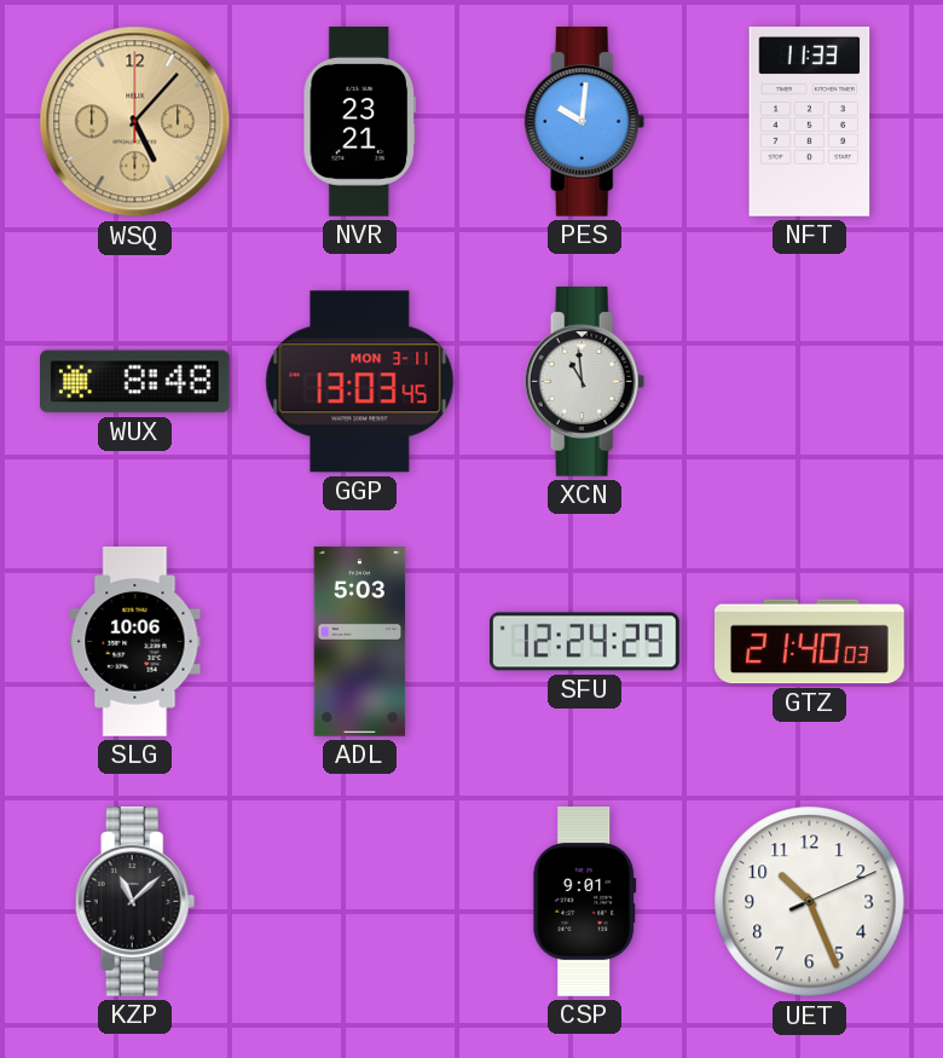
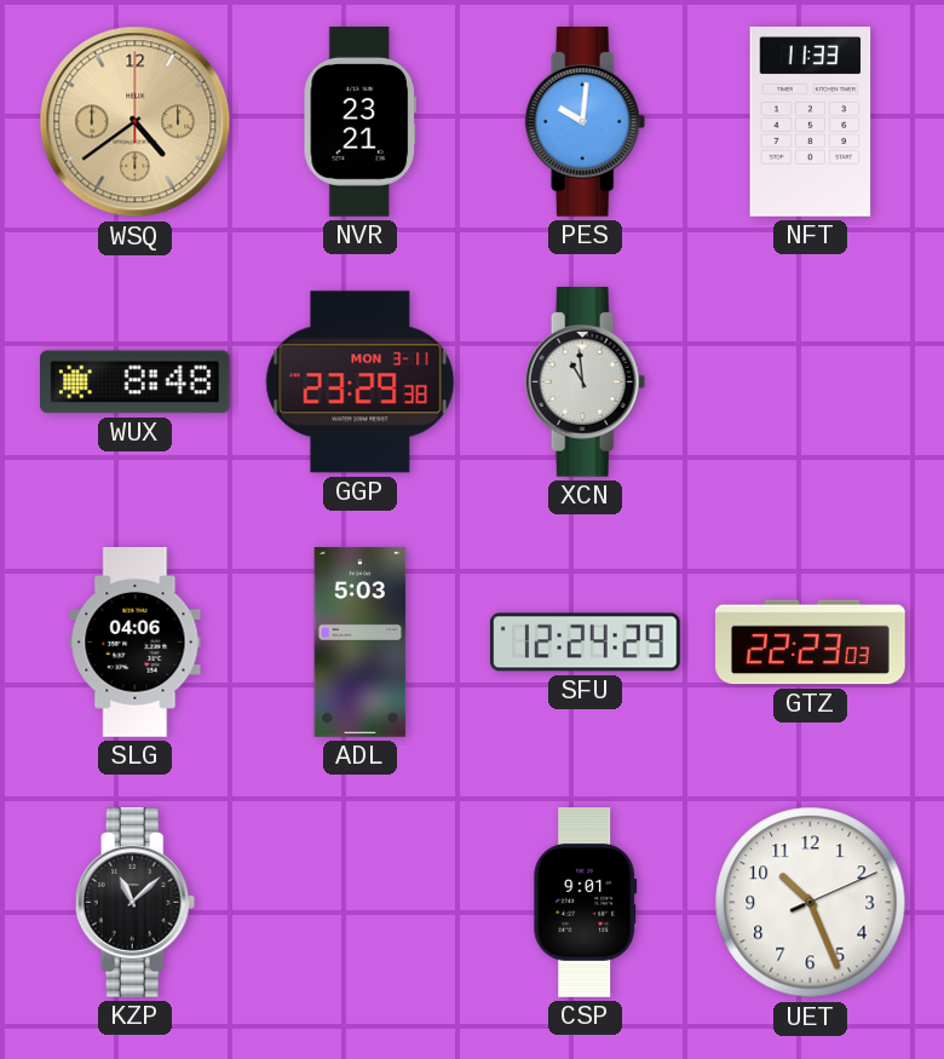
WSQ: 5:07 -> 4:39 (136, 122)
GGP: 13:03 -> 23:29 (361, 382)
SLG: 10:06 -> 04:06 (136, 643)
GTZ: 21:40 -> 22:23 (811, 643)
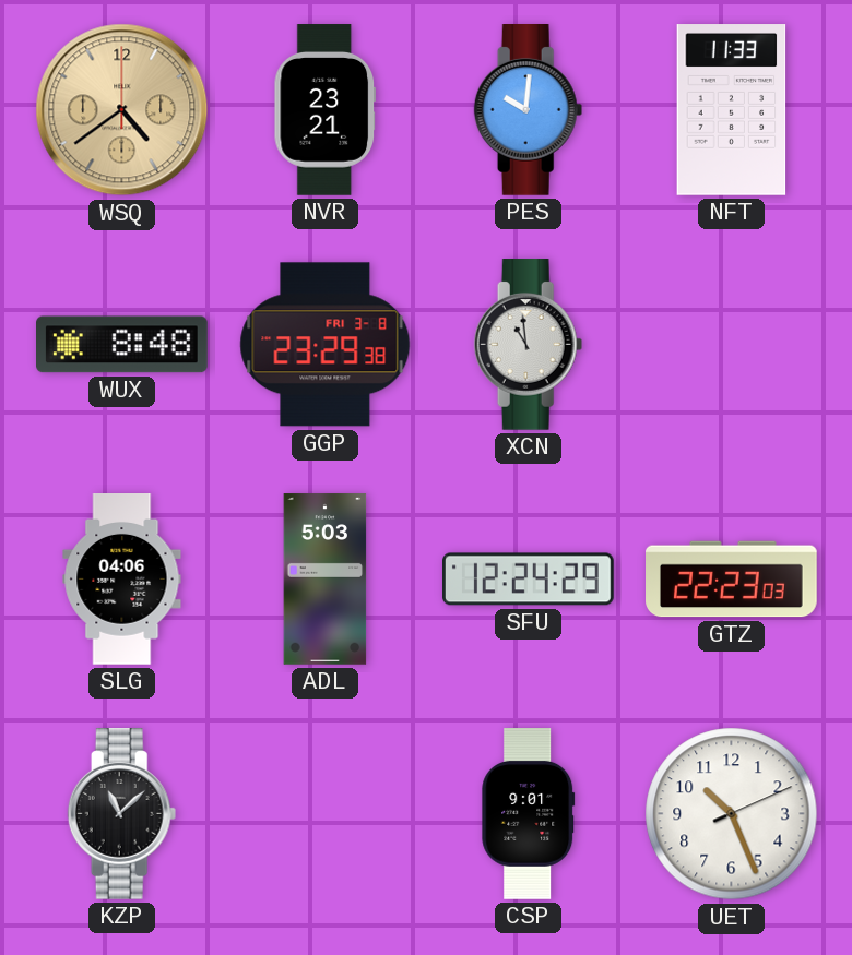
GGP date: MON 3-11 -> FRI 3-8 (326, 345)
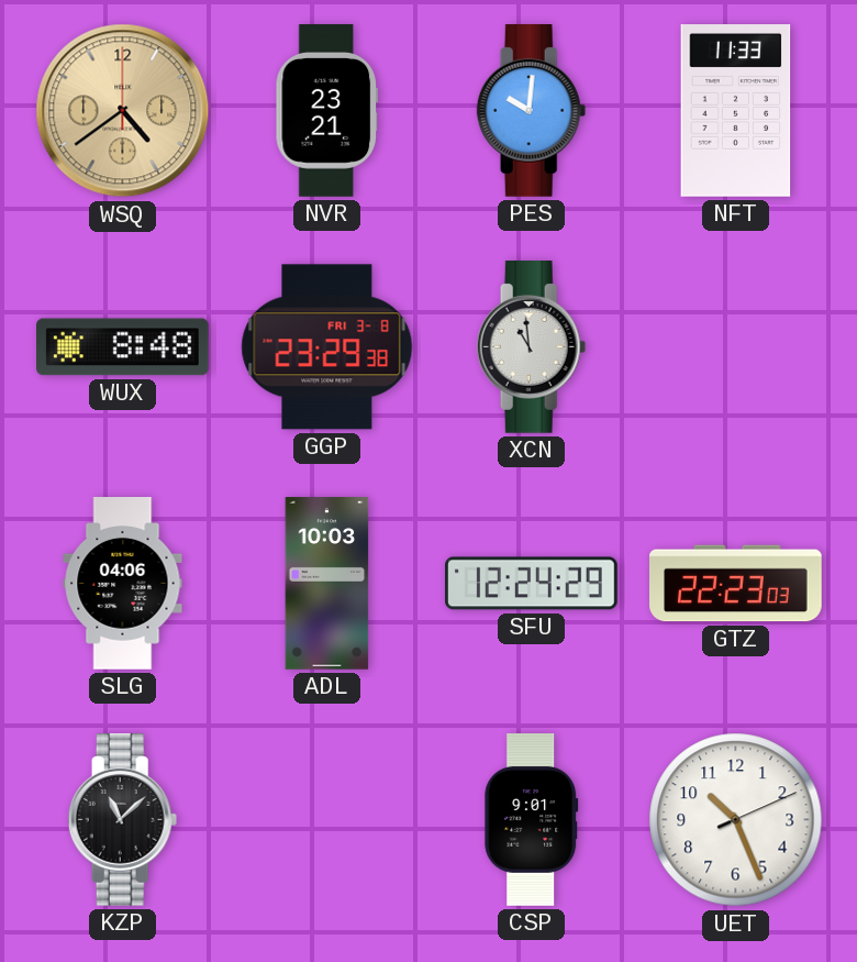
ADL: 5:03 -> 10:03 (327, 584)
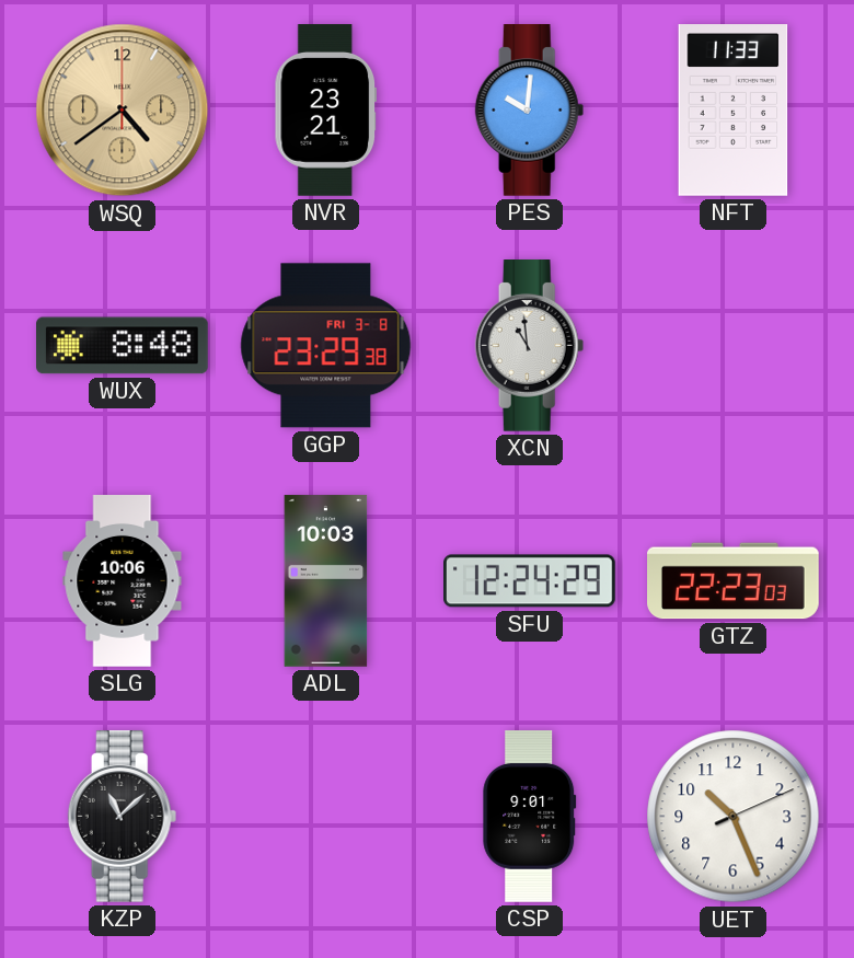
SLG: 04:06 -> 10:06 (123, 581)
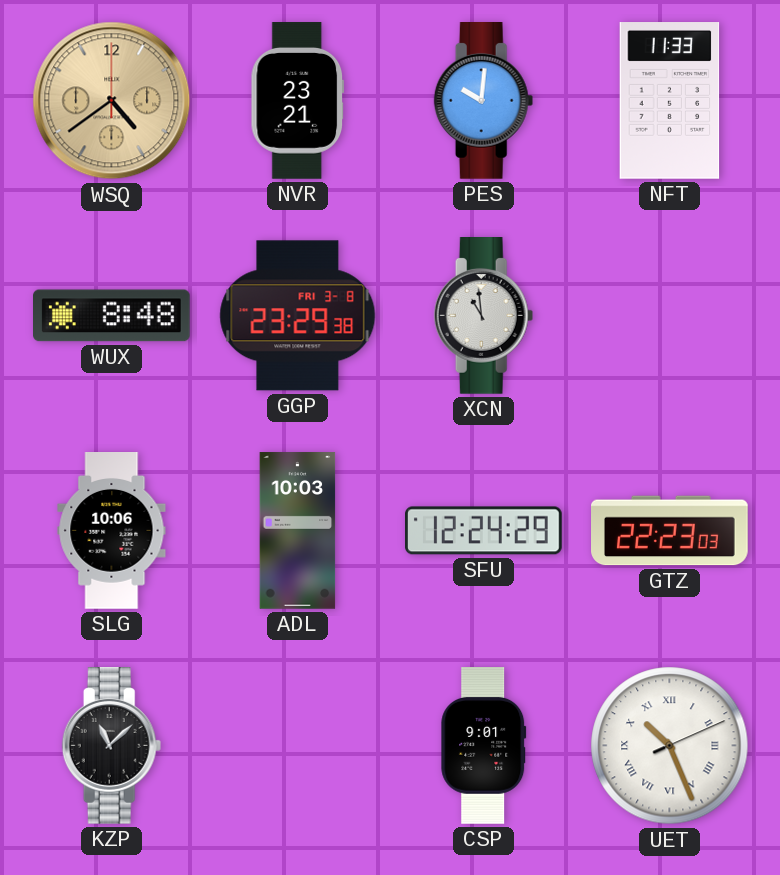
UET numerals: Arabic -> Roman (670, 746)
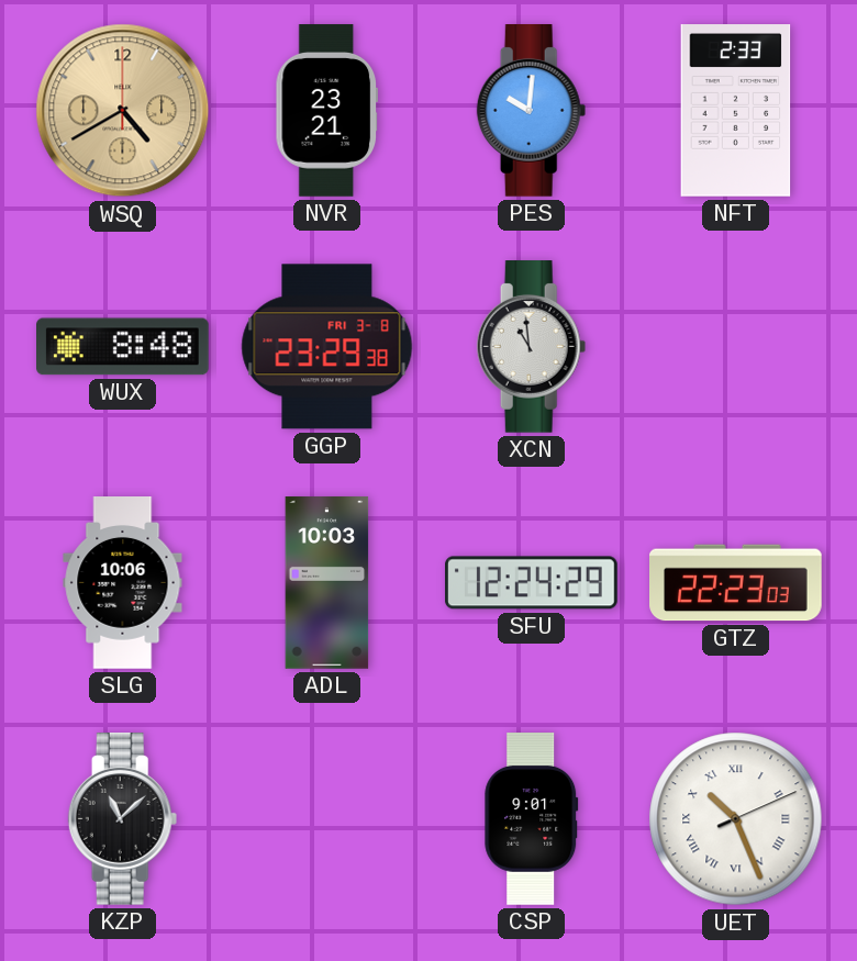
WSQ: 4:39 -> 4:40 (123, 111)
NFT: 11:33 -> 2:33 (736, 111)
